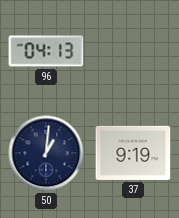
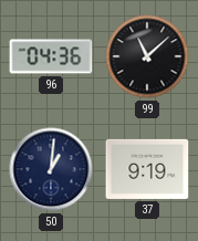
96: 04:13 -> 04:36 (51, 56)
99: none -> 11:08 (147, 56)
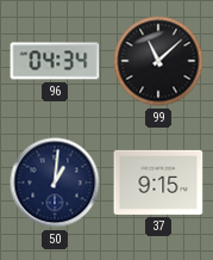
96: 04:36 -> 04:34 (55, 61)
37: 9:19 -> 9:15 (158, 182)
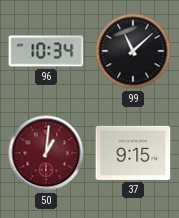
96: 04:34 -> 10:34 (46, 51)
50 dial: navy -> burgundy (46, 153)
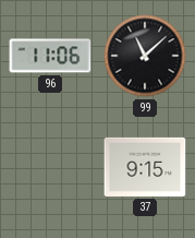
96: 10:34 -> 11:06 (50, 56)
50: 1:01 -> none (46, 153)
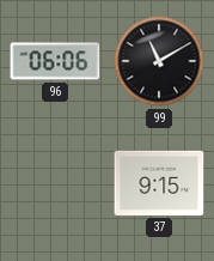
96: 11:06 -> 06:06 (55, 61)
99: 11:08 -> 11:10 (159, 61)
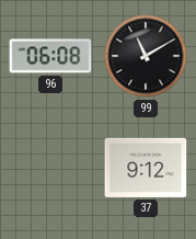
96: 06:06 -> 06:08 (50, 56)
37: 9:15 -> 9:12 (146, 168)
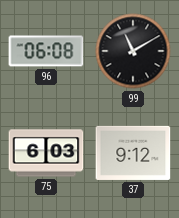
75: none -> 6:03 (46, 153)
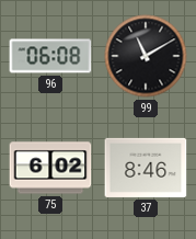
75: 6:03 -> 6:02 (50, 168)
37: 9:12 -> 8:46 (146, 168)
